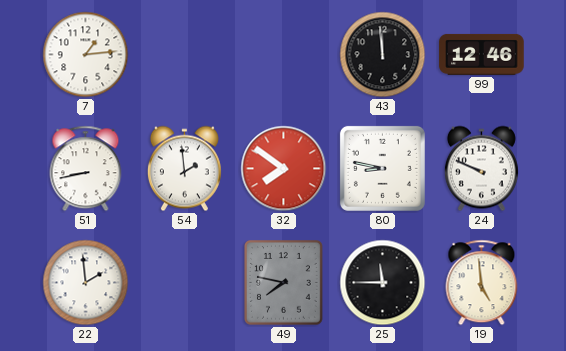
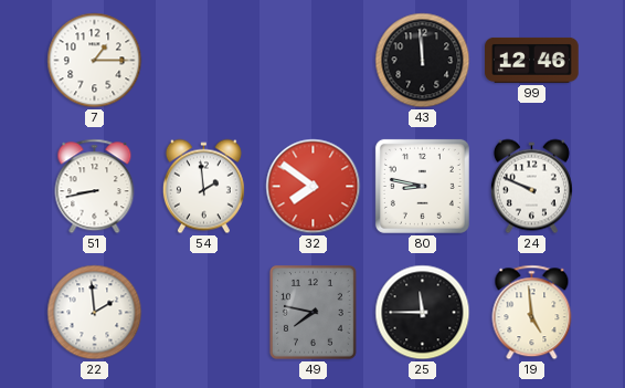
7: 1:14 -> 1:15 (95, 61)
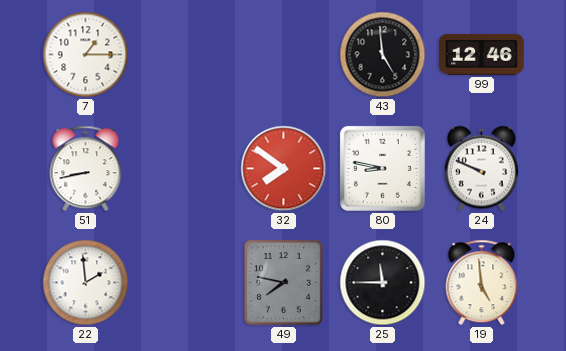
43: 11:59 -> 4:59 (383, 55)
54: 1:59 -> none (203, 187)
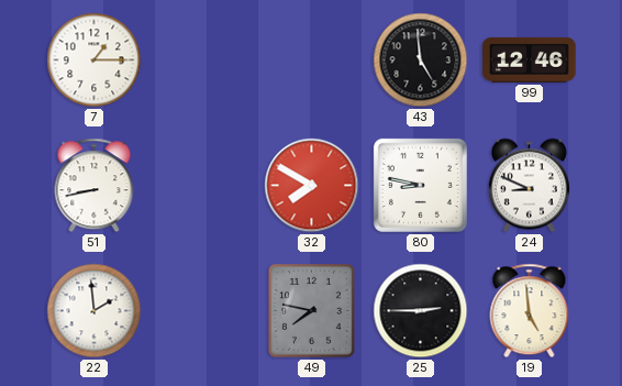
32: 7:51 -> 7:50 (312, 186)
24: 9:49 -> 8:49 (529, 186)
25: 11:45 -> 2:45 (421, 311)
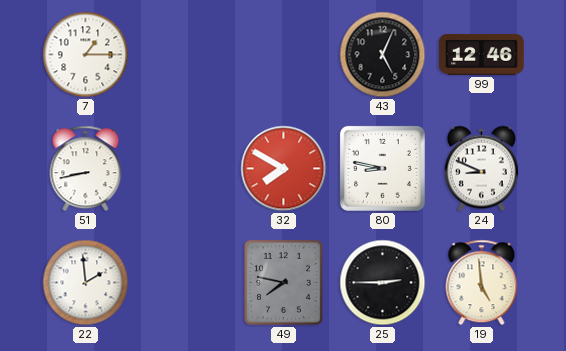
43: 4:59 -> 5:04 (383, 55)
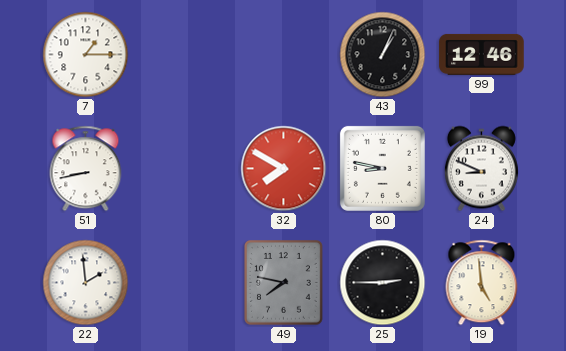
43: 5:04 -> 1:04 (383, 55)
